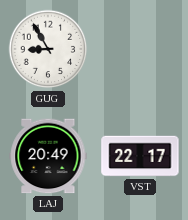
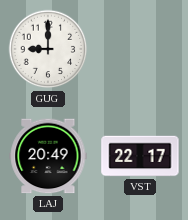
GUG: 8:55 -> 9:00 (48, 49)
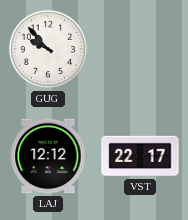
GUG: 9:00 -> 9:53 (48, 49)
LAJ: 20:49 -> 12:12 (48, 156)
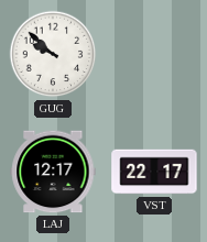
GUG: 9:53 -> 9:52 (53, 54)
LAJ: 12:12 -> 12:17 (53, 172)
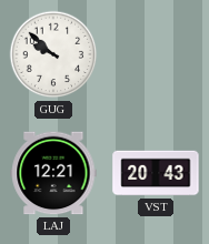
LAJ: 12:17 -> 12:21 (53, 173)
VST: 22:17 -> 20:43 (156, 173)
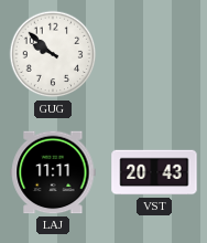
LAJ: 12:21 -> 11:11 (53, 172)
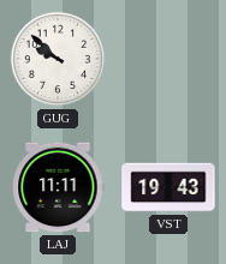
VST: 20:43 -> 19:43 (168, 187)
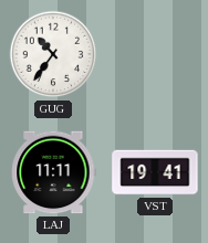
GUG: 9:52 -> 10:36 (53, 54)
VST: 19:43 -> 19:41 (155, 172)
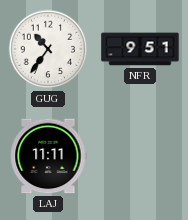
NFR: none -> 9:51 (140, 49)
VST: 19:41 -> none (155, 172)
